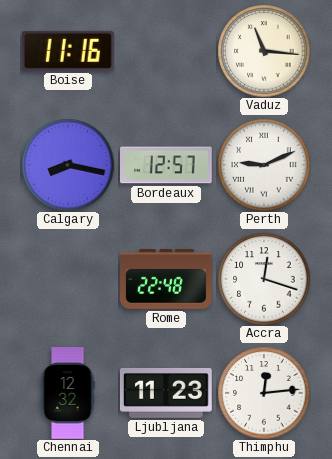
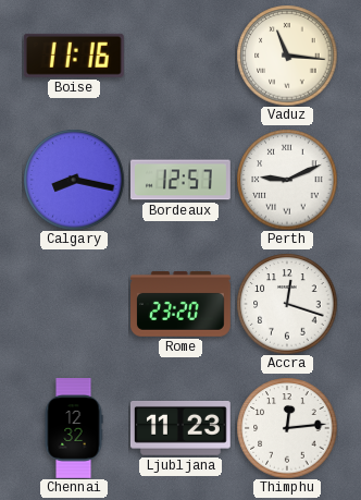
Rome: 22:48 -> 23:20 (182, 305)
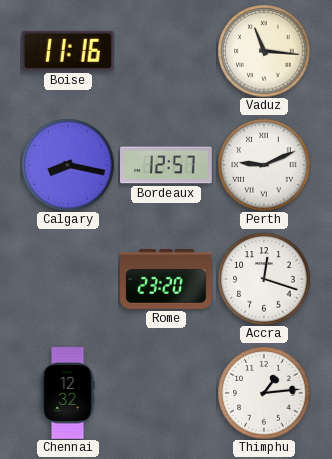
Ljubljana: 11:23 -> none (180, 428)
Thimphu: 12:14 -> 1:14 (264, 393)
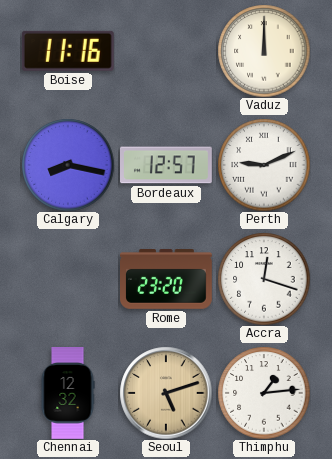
Vaduz: 11:16 -> 12:00 (264, 51)
Seoul: none -> 5:12 (166, 393)
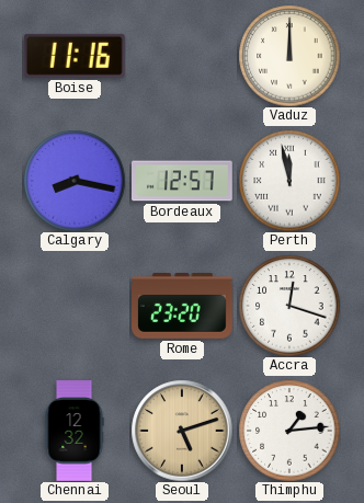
Perth: 9:11 -> 11:58 (289, 181)
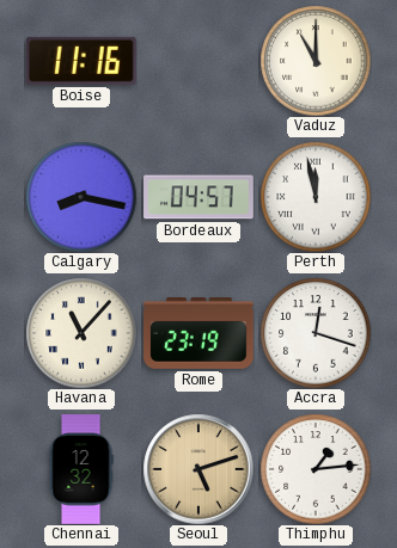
Vaduz: 12:00 -> 11:00 (316, 61)
Bordeaux: 12:57 -> 04:57 (200, 197)
Havana: none -> 11:07 (81, 333)
Rome: 23:20 -> 23:19 (200, 334)
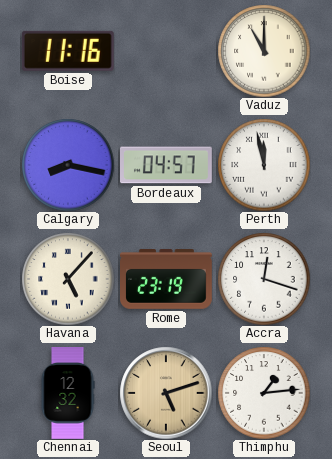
Havana: 11:07 -> 5:07 (68, 279)
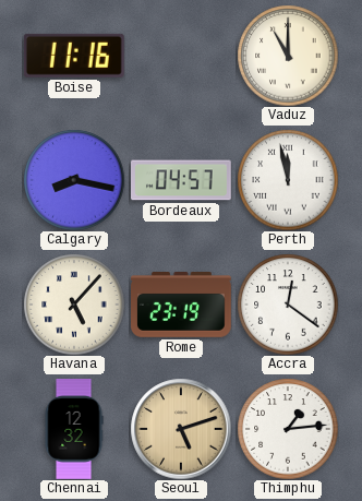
Accra: 12:18 -> 12:21 (288, 305)
